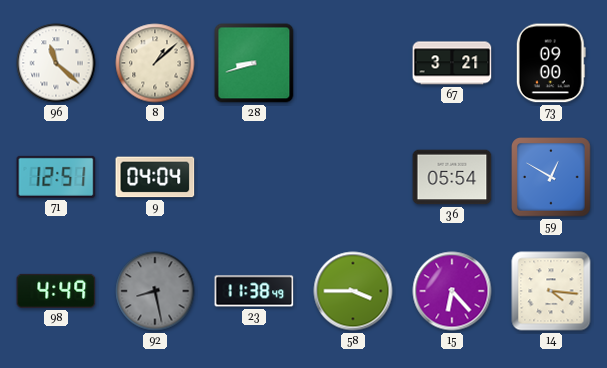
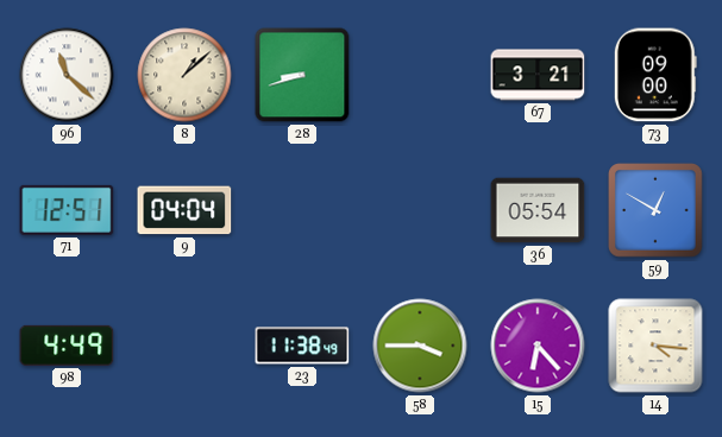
92: 8:28 -> none (155, 291)
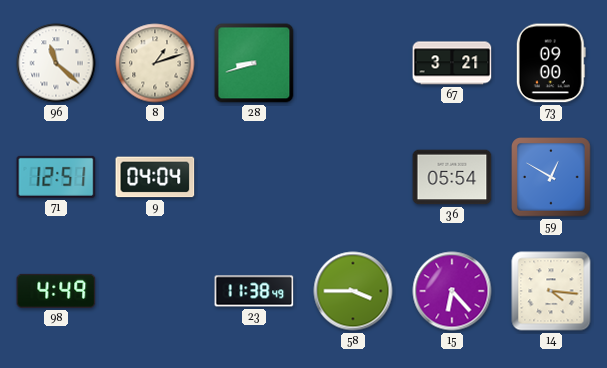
8: 1:08 -> 1:12 (155, 63)
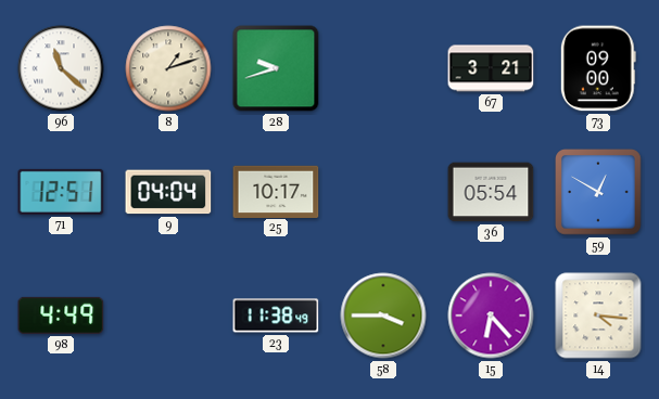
28: 8:42 -> 9:42 (276, 68)
25: none -> 10:17 (276, 191)
